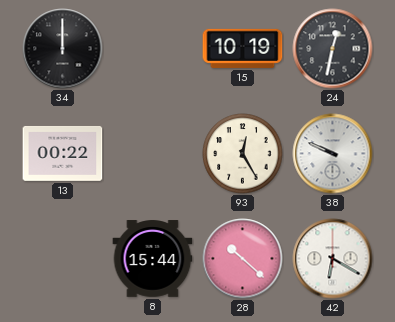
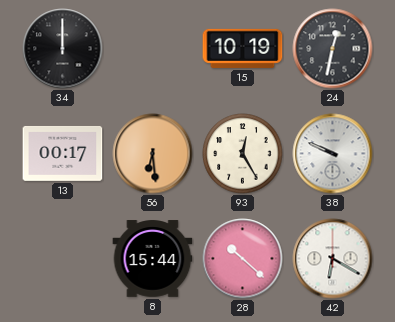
13: 00:22 -> 00:17 (63, 153)
56: none -> 6:29 (153, 154)
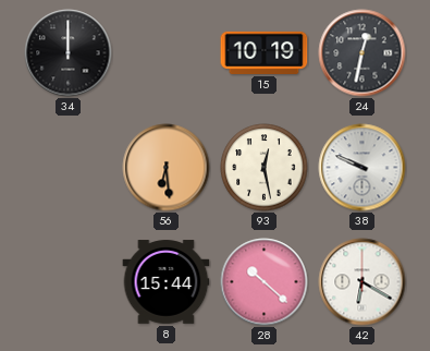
13: 00:17 -> none (63, 153)
93: 12:25 -> 12:28 (265, 168)
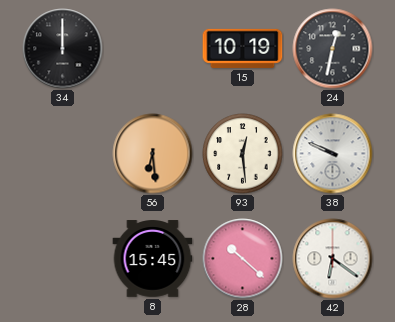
93: 12:28 -> 12:29 (243, 154)
8: 15:44 -> 15:45 (153, 259)
42: 6:20 -> 6:21 (333, 259)
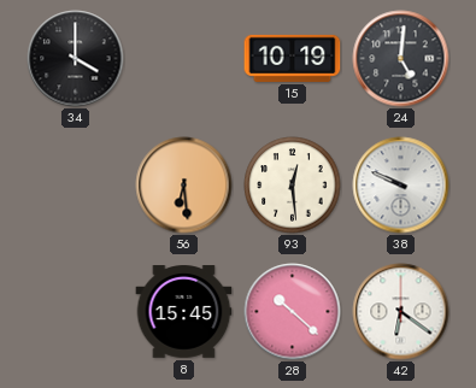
34: 12:00 -> 4:00 (76, 59)
24: 12:32 -> 5:01 (401, 59)
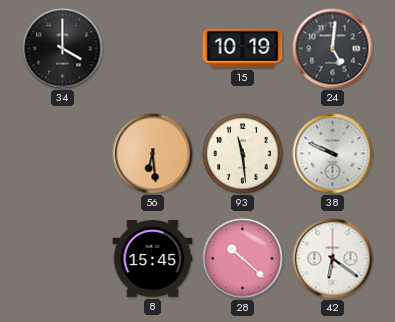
93: 12:29 -> 11:29 (243, 154)
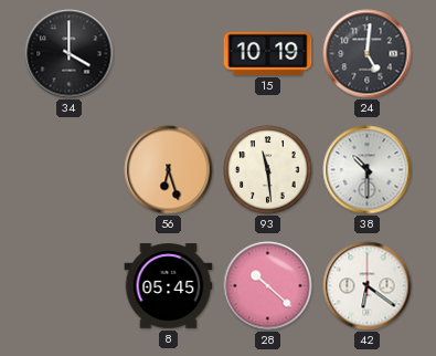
56: 6:29 -> 6:27 (169, 170)
38: 9:49 -> 10:30 (368, 170)
8: 15:45 -> 05:45 (169, 286)
